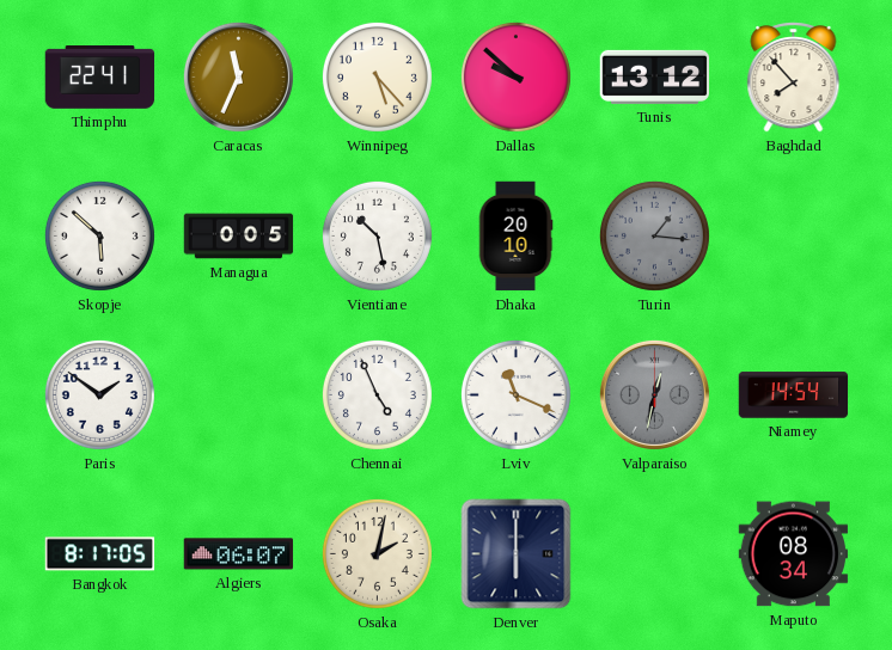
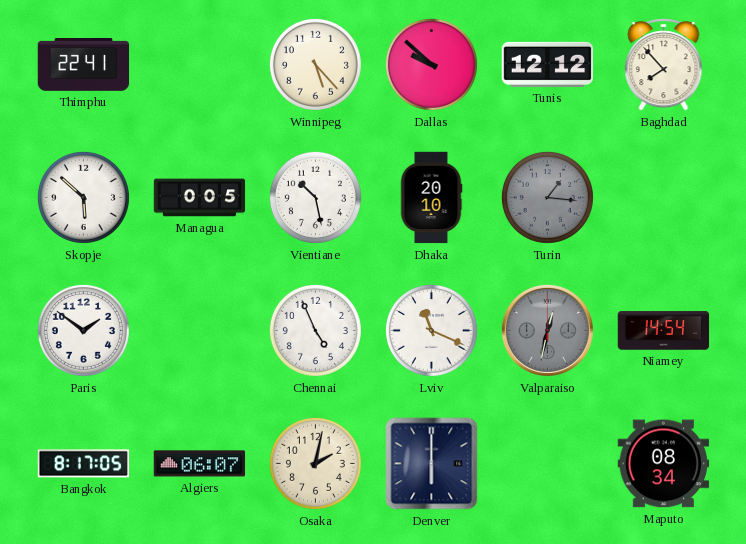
Caracas: 11:34 -> none (238, 76)
Tunis: 13:12 -> 12:12 (548, 64)
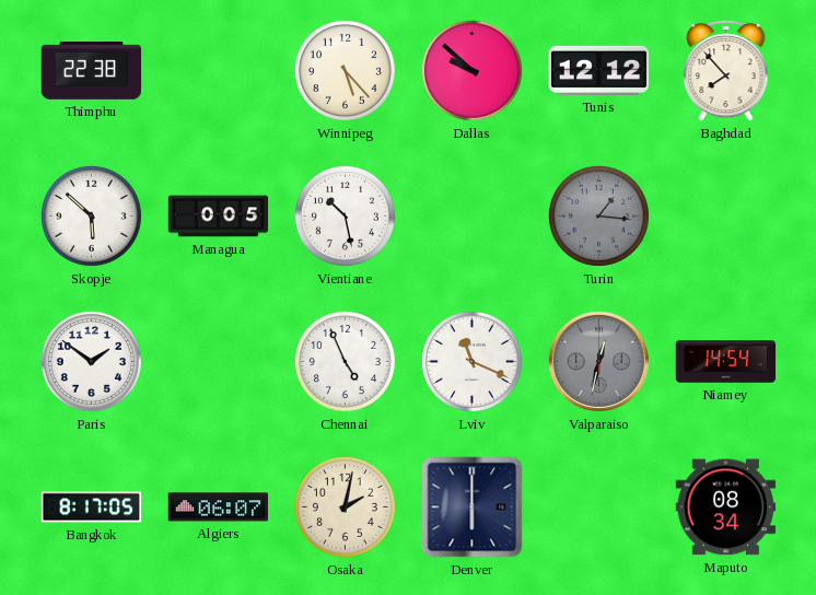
Thimphu: 22:41 -> 22:38 (92, 71)
Dhaka: 20:10 -> none (431, 198)
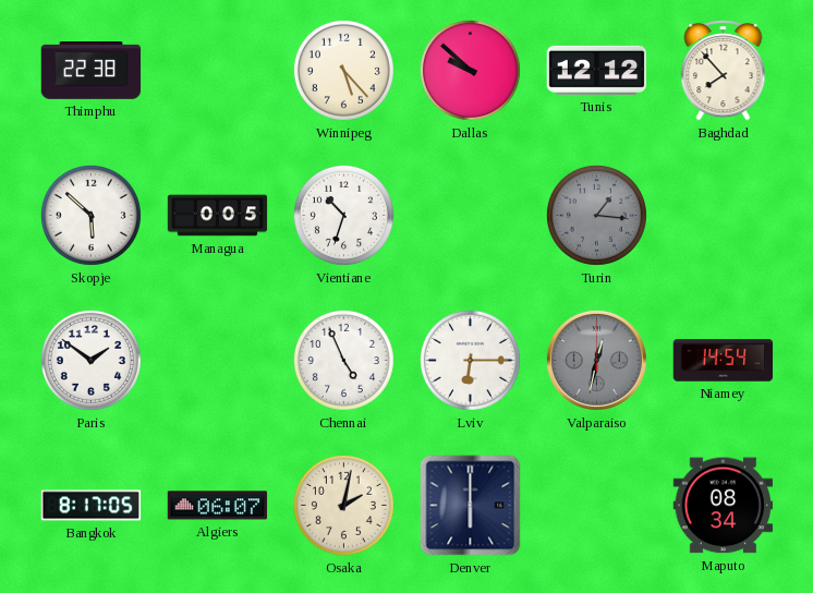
Vientiane: 10:28 -> 10:33 (343, 215)
Lviv: 11:19 -> 6:15 (470, 360)
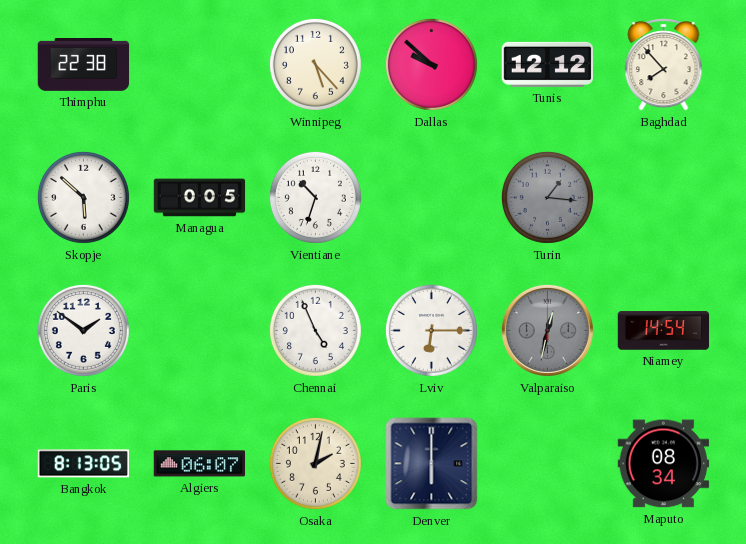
Bangkok: 8:17 -> 8:13 (84, 464)
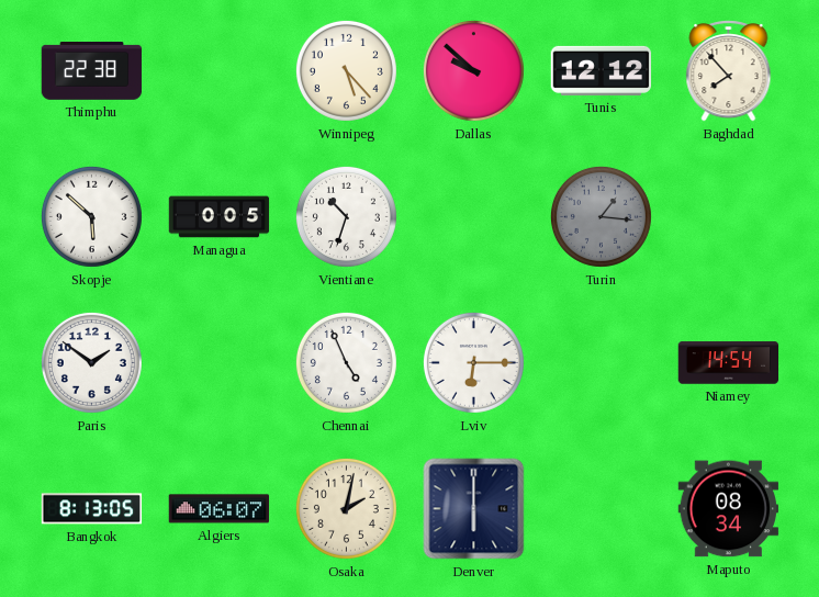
Valparaiso: 12:32 -> none (547, 330)
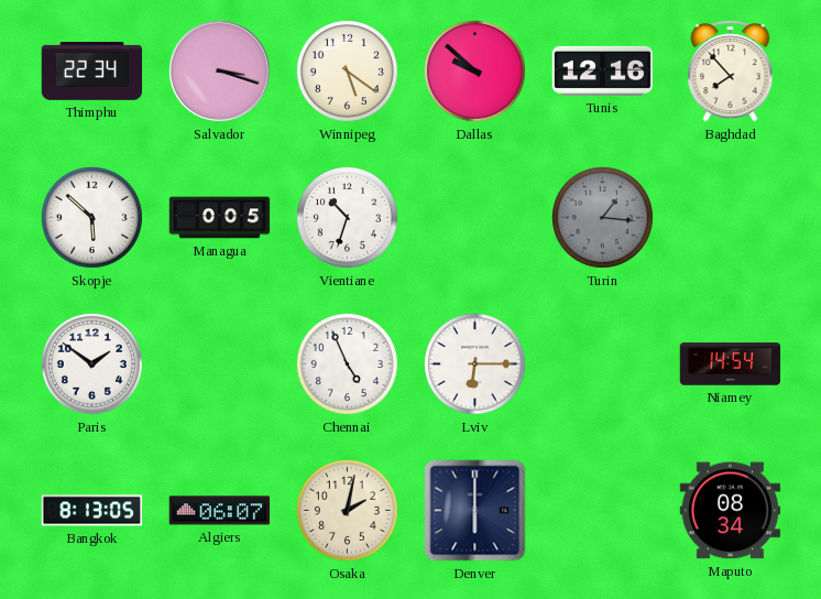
Thimphu: 22:38 -> 22:34 (92, 72)
Salvador: none -> 3:18 (219, 70)
Winnipeg: 5:23 -> 5:21 (347, 70)
Tunis: 12:12 -> 12:16 (603, 70)
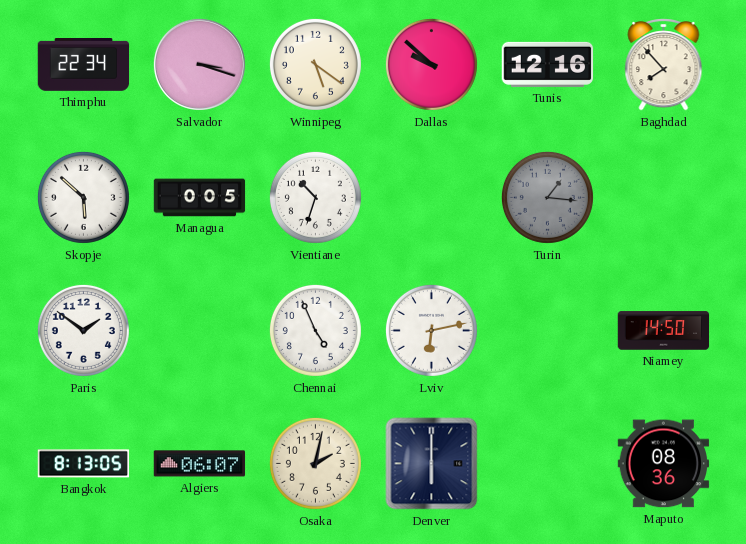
Lviv: 6:15 -> 6:13 (431, 330)
Niamey: 14:54 -> 14:50 (664, 331)
Maputo: 08:34 -> 08:36 (664, 464)
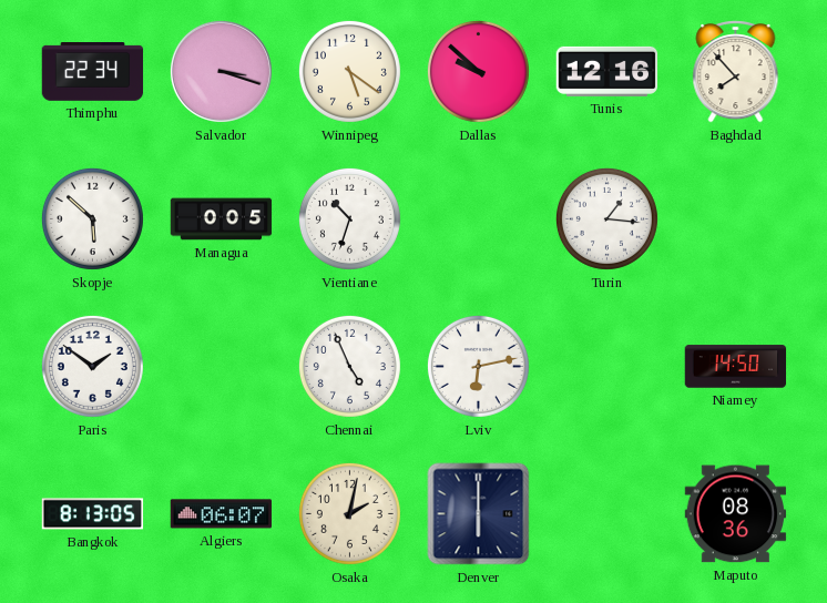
Turin dial: grey -> white (606, 218)
